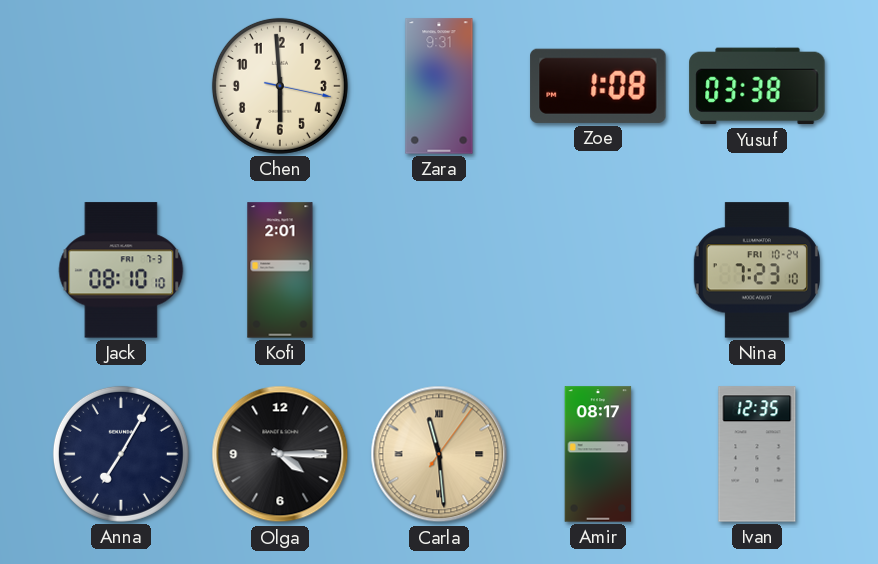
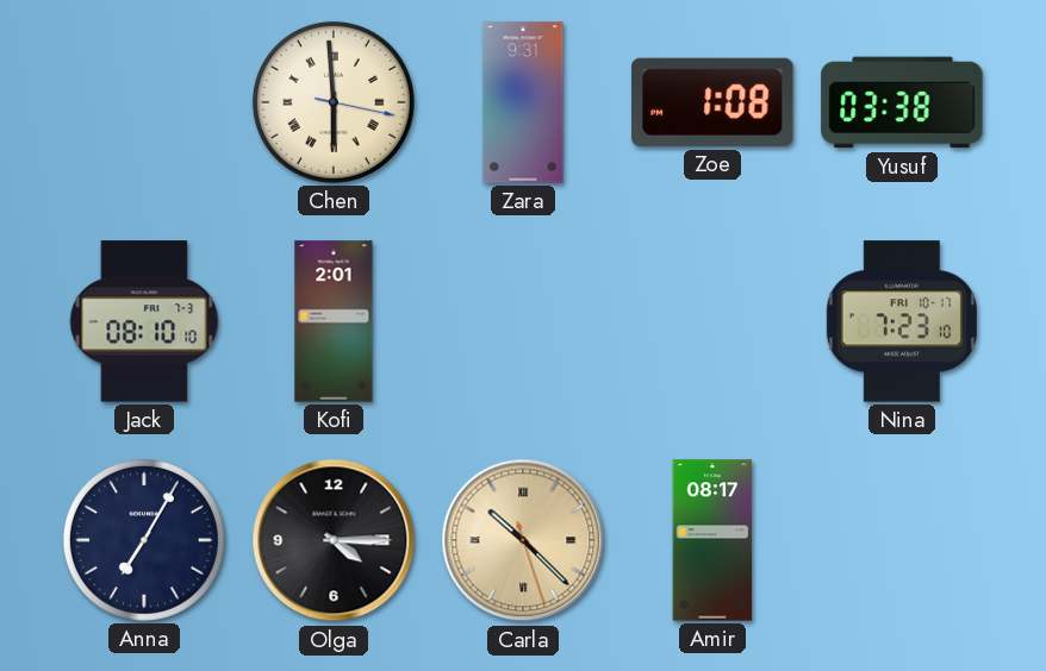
Chen numerals: Arabic -> Roman (334, 102)
Nina date: FRI 10-24 -> FRI 10-17 (902, 321)
Carla: 11:29 -> 10:22 (523, 540)
Ivan: 12:35 -> none (757, 454)
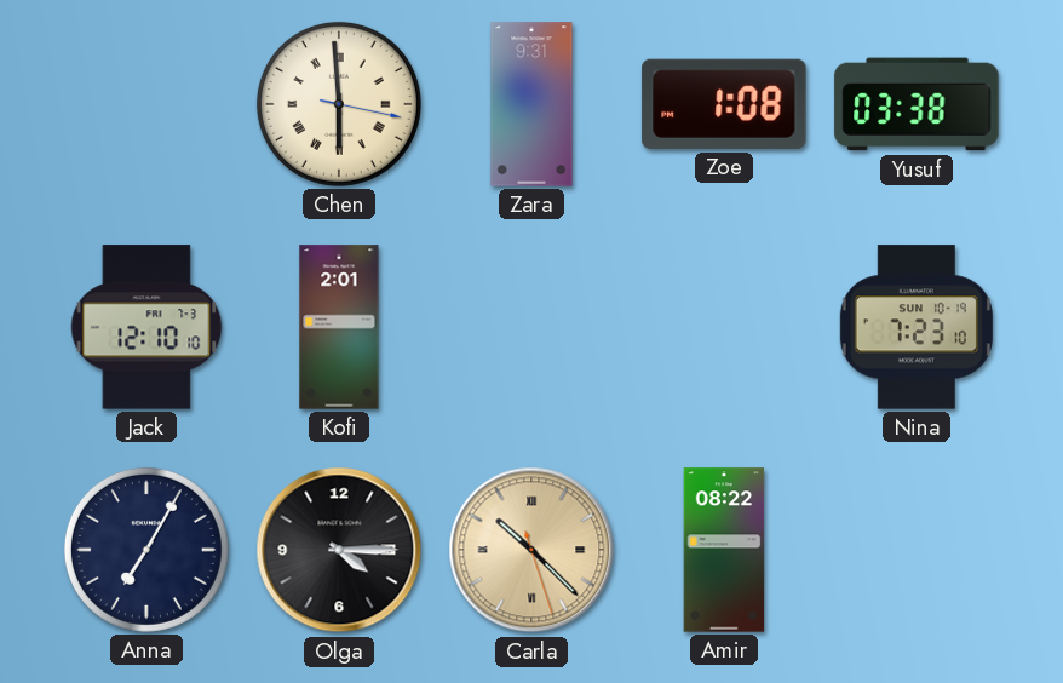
Jack: 08:10 -> 12:10 (146, 327)
Nina date: FRI 10-17 -> SUN 10-19 (917, 327)
Amir: 08:17 -> 08:22 (724, 550)
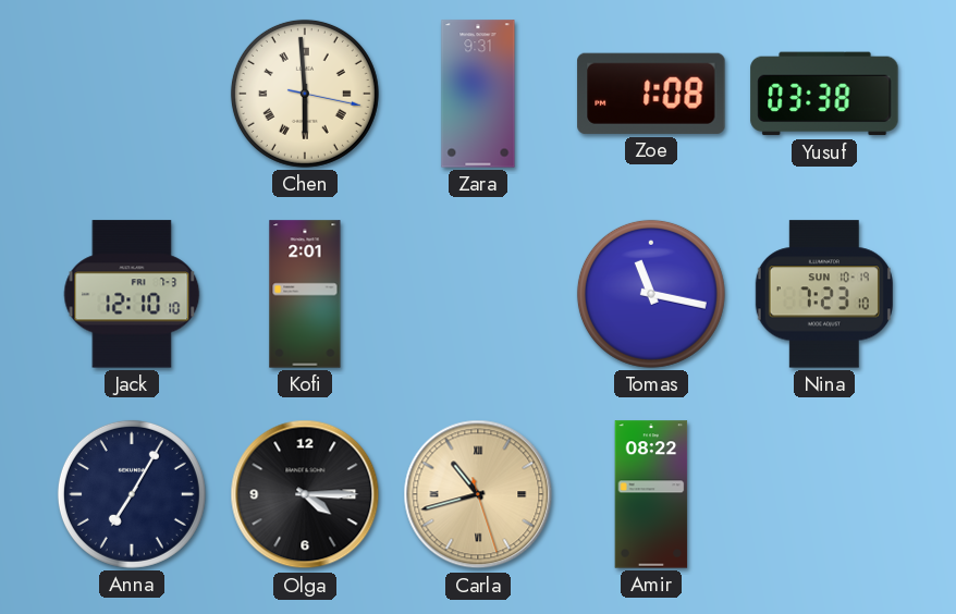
Tomas: none -> 11:17 (651, 294)
Carla: 10:22 -> 10:42 (478, 494)
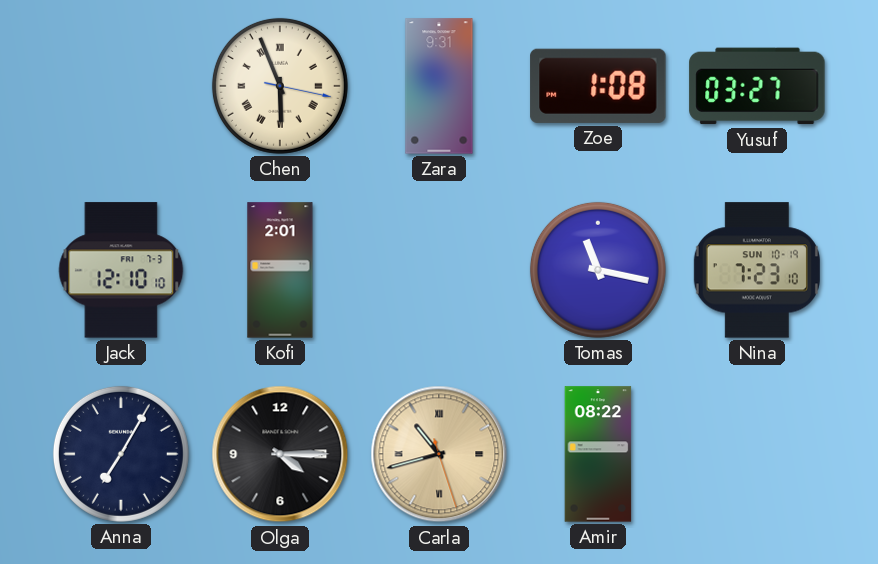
Chen: 5:59 -> 5:56 (280, 86)
Yusuf: 03:38 -> 03:27 (757, 86)
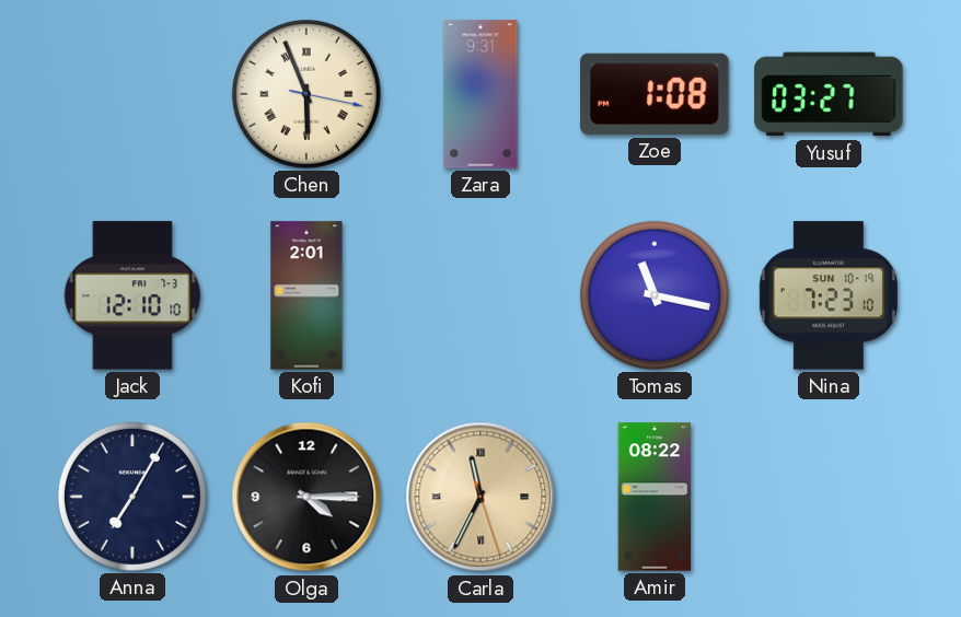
Carla: 10:42 -> 11:34 (480, 497)
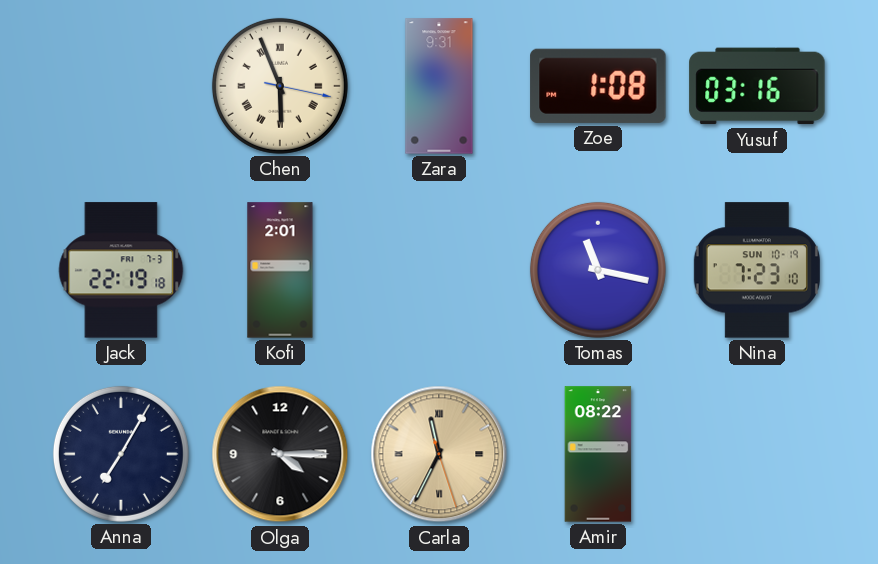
Yusuf: 03:27 -> 03:16 (757, 86)
Jack: 12:10 -> 22:19 (121, 270)
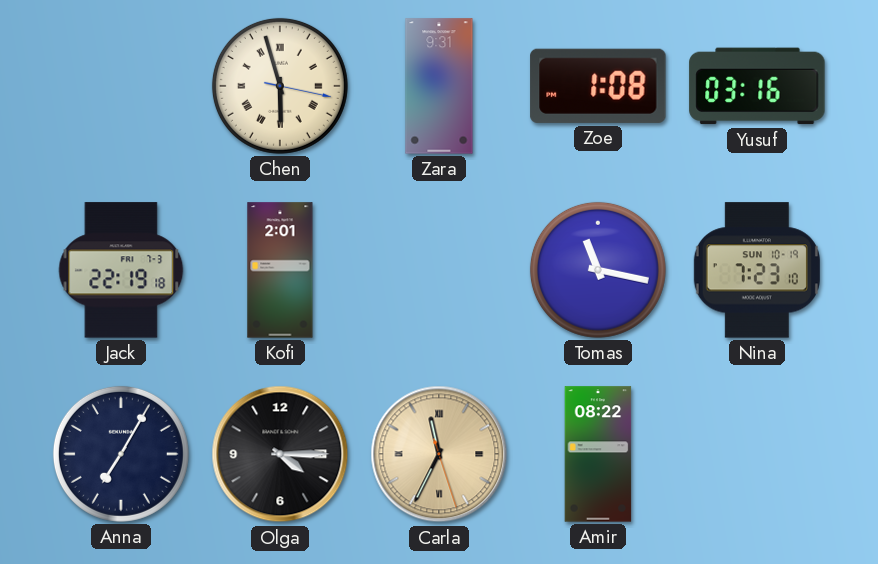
Chen: 5:56 -> 5:57 (280, 86)
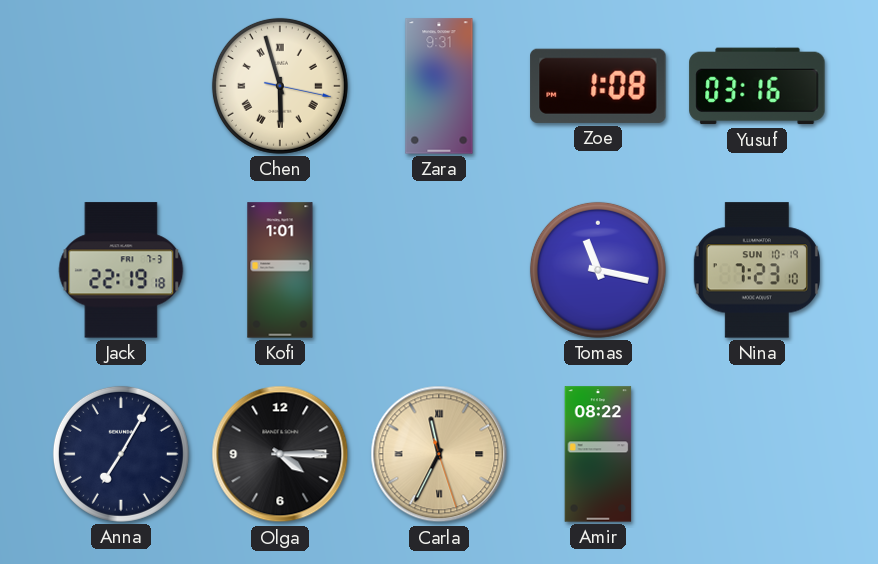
Kofi: 2:01 -> 1:01 (280, 270)
